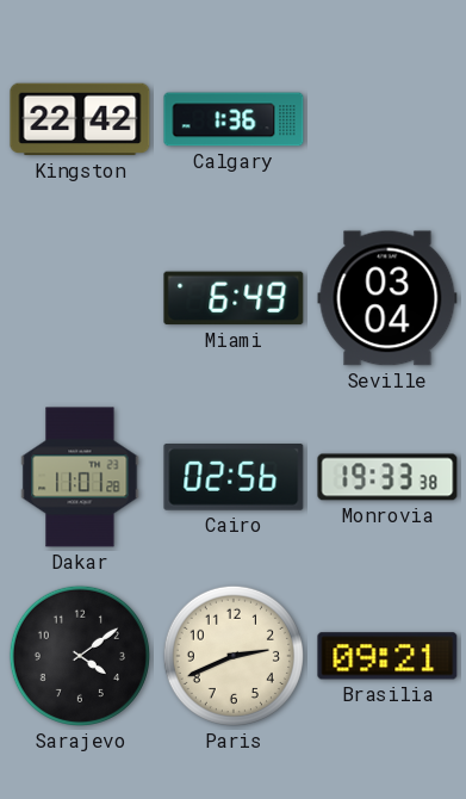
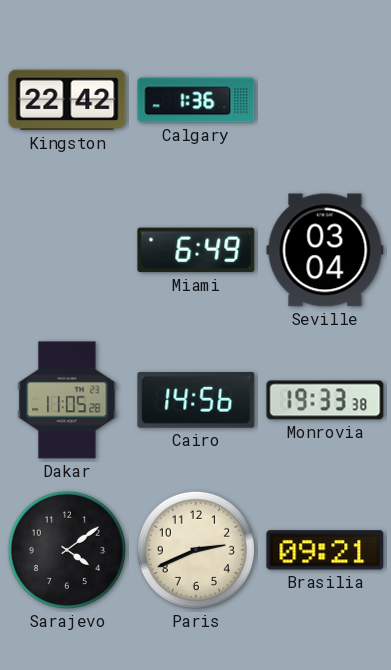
Dakar: 11:01 -> 11:05 (67, 400)
Cairo: 02:56 -> 14:56 (196, 401)
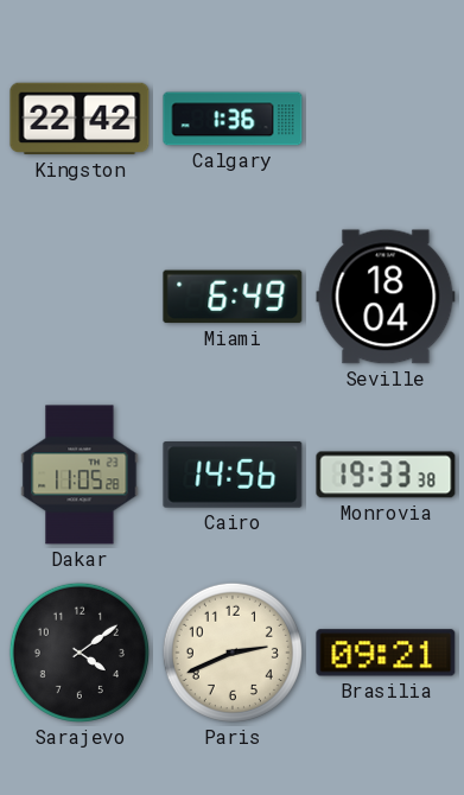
Seville: 03:04 -> 18:04 (386, 297)
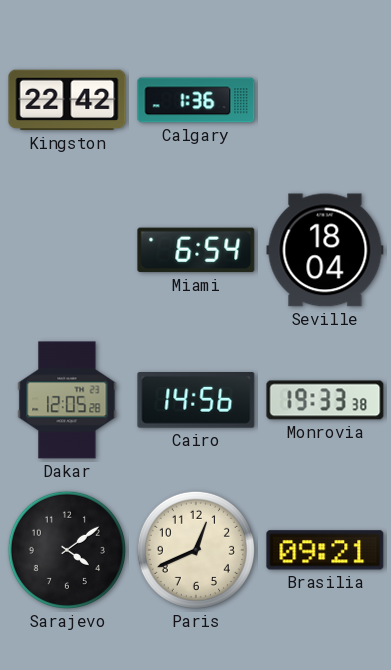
Miami: 6:49 -> 6:54 (196, 250)
Dakar: 11:05 -> 12:05 (67, 400)
Paris: 2:41 -> 12:41 (196, 550)
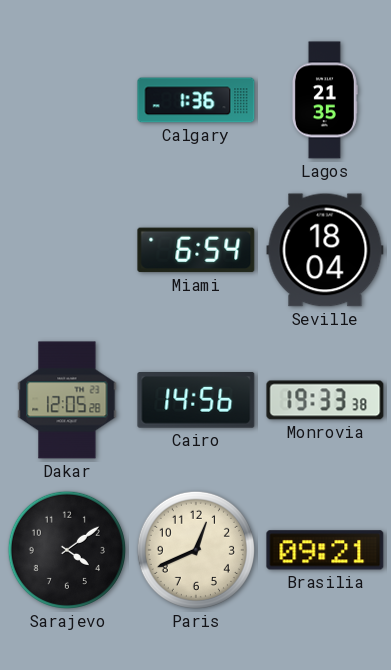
Kingston: 22:42 -> none (67, 100)
Lagos: none -> 21:35 (324, 100)
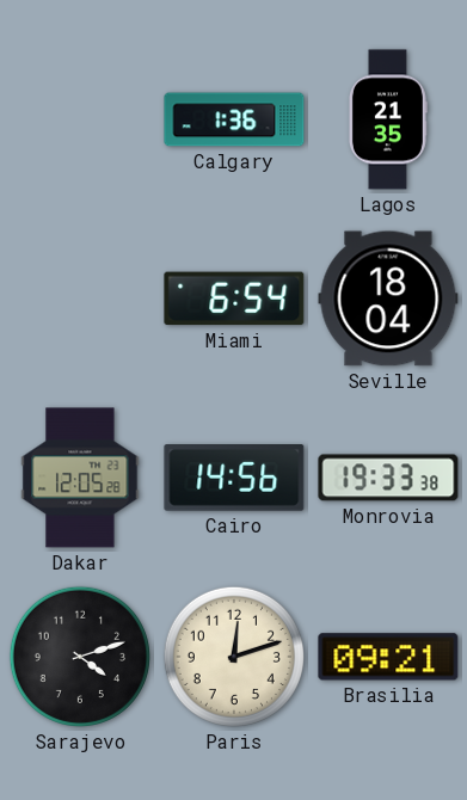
Sarajevo: 4:09 -> 4:12 (80, 657)
Paris: 12:41 -> 12:12 (234, 657)
